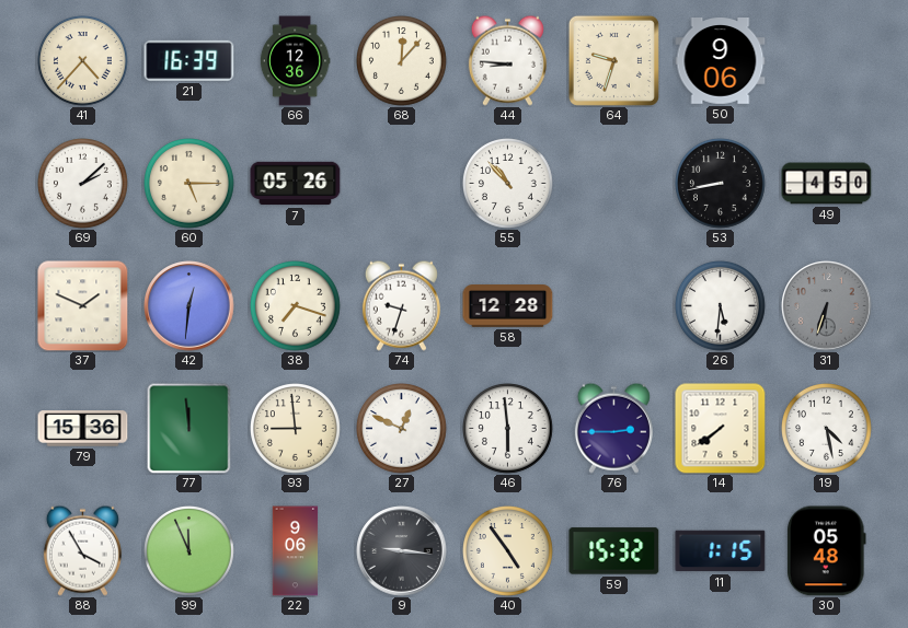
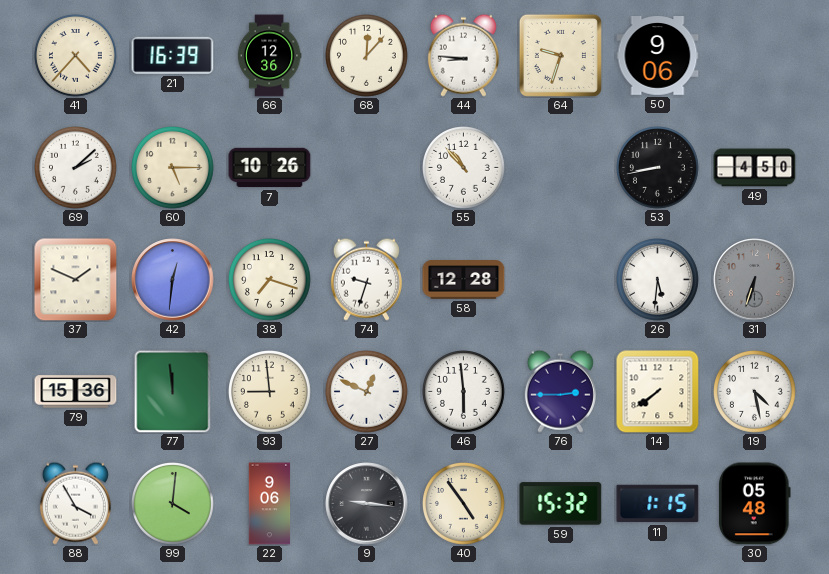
7: 05:26 -> 10:26 (270, 168)
99: 11:56 -> 4:01 (173, 504)
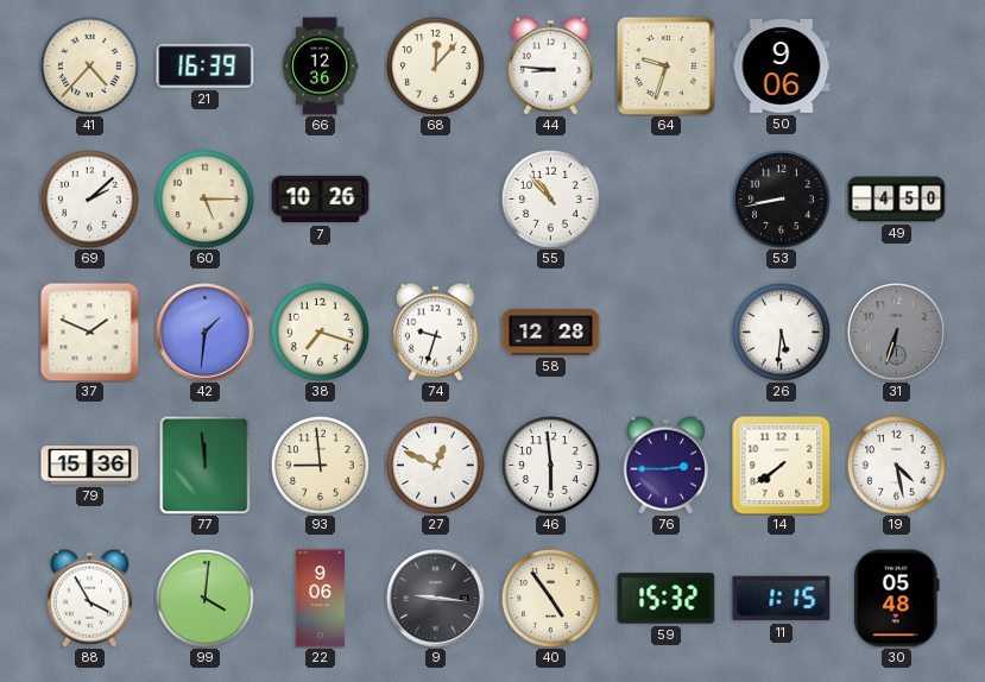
42: 12:31 -> 1:31 (206, 333)
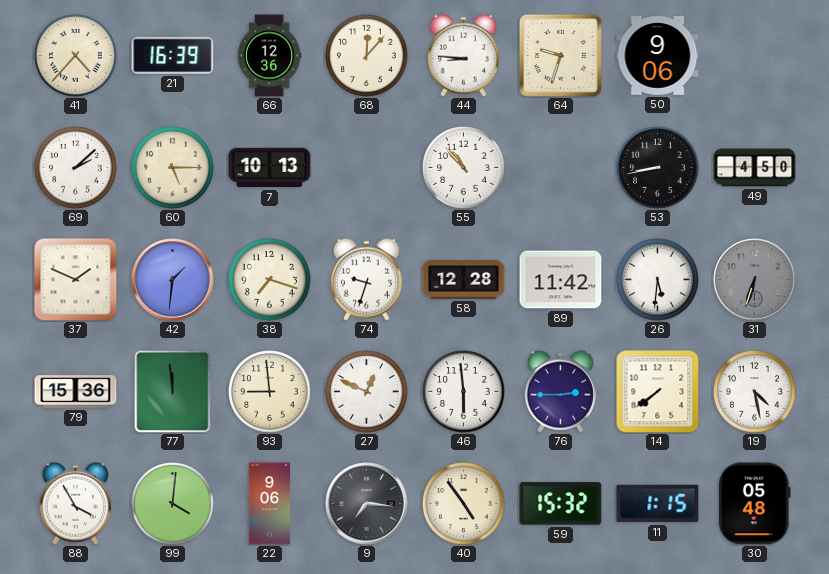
7: 10:26 -> 10:13 (270, 168)
89: none -> 11:42 (561, 280)
9: 9:16 -> 7:16 (367, 504)
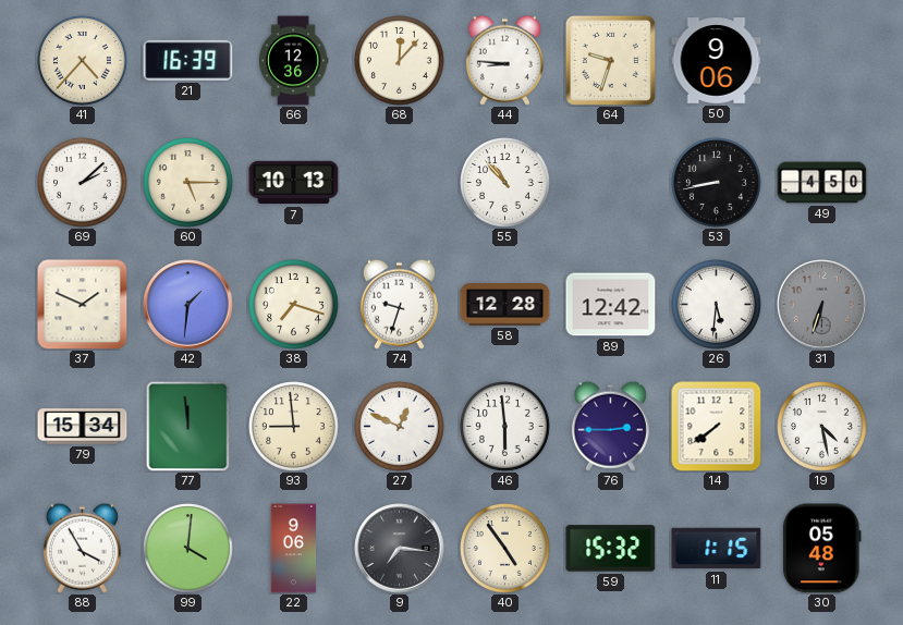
89: 11:42 -> 12:42 (611, 305)
79: 15:36 -> 15:34 (83, 427)
